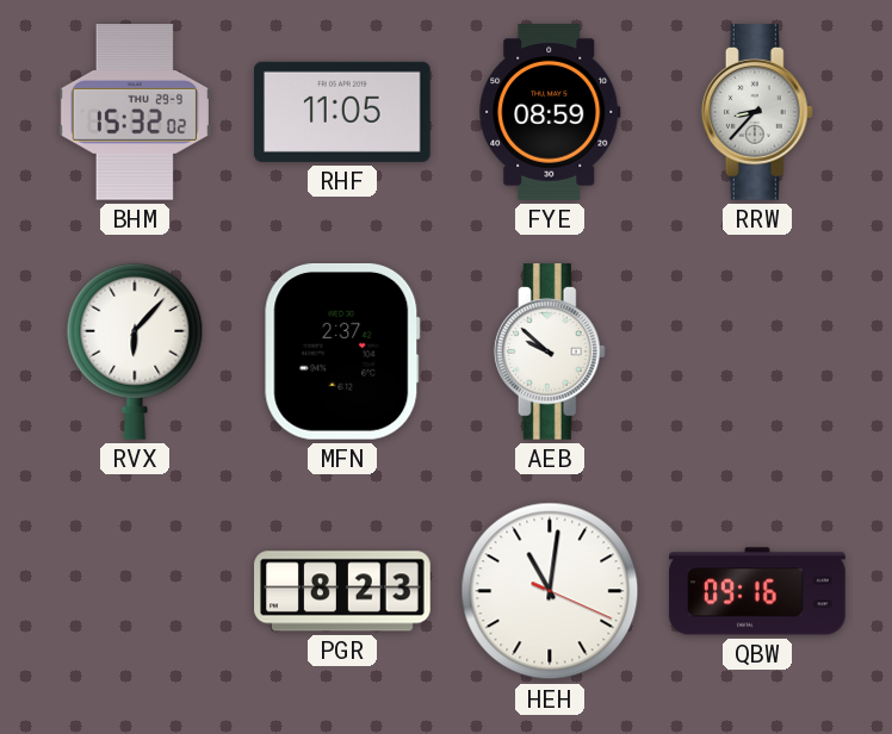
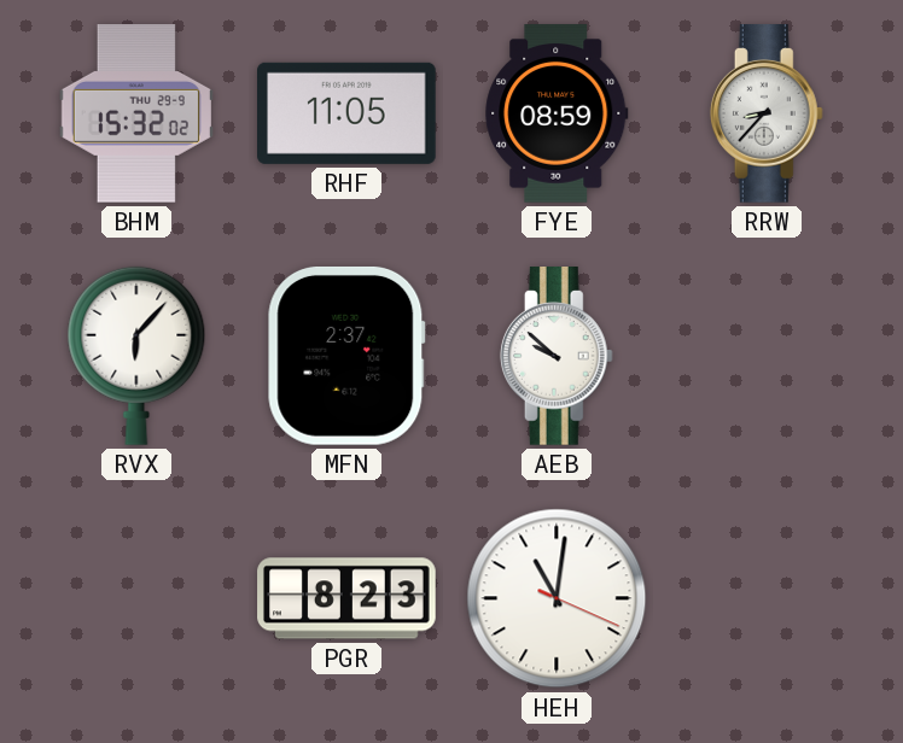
QBW: 09:16 -> none (757, 591)
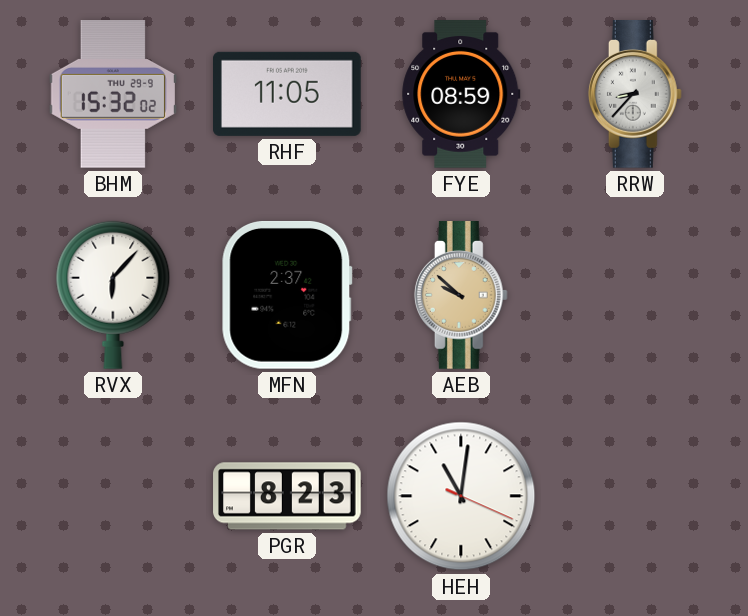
AEB dial: white -> champagne (461, 295)
